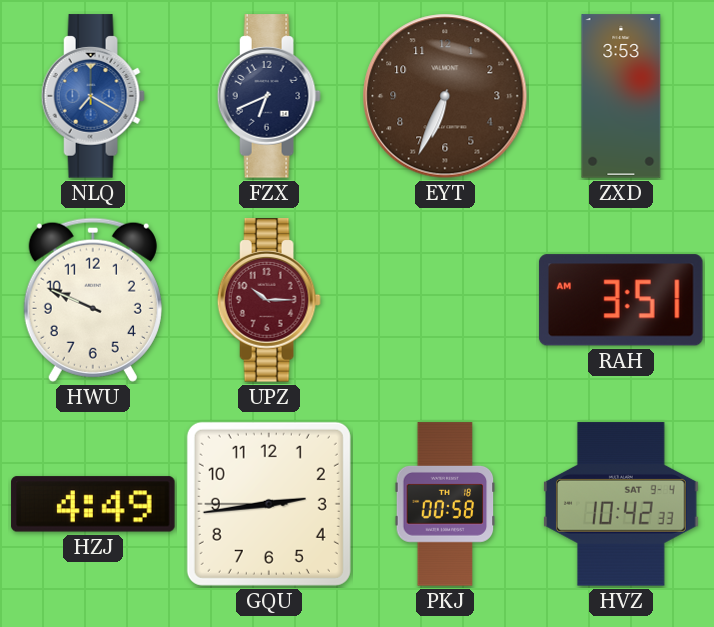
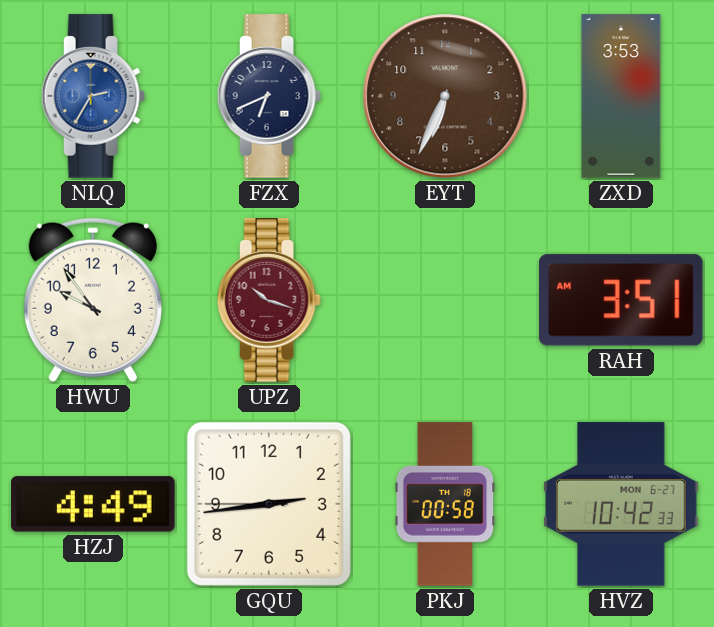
NLQ: 7:20 -> 2:35 (93, 96)
HWU: 9:49 -> 9:54 (93, 300)
UPZ: 10:15 -> 10:18 (269, 300)
HVZ date: SAT 9-4 -> MON 6-27 (622, 504)
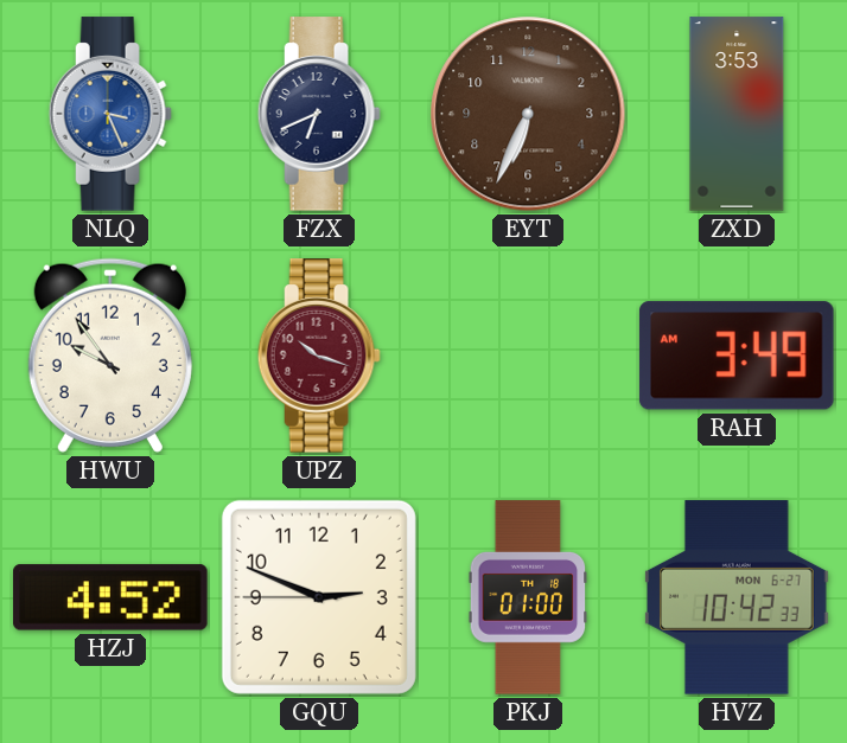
NLQ: 2:35 -> 3:26 (110, 114)
RAH: 3:51 -> 3:49 (737, 356)
HZJ: 4:49 -> 4:52 (110, 597)
GQU: 2:43 -> 2:48 (319, 597)
PKJ: 00:58 -> 01:00 (528, 597)
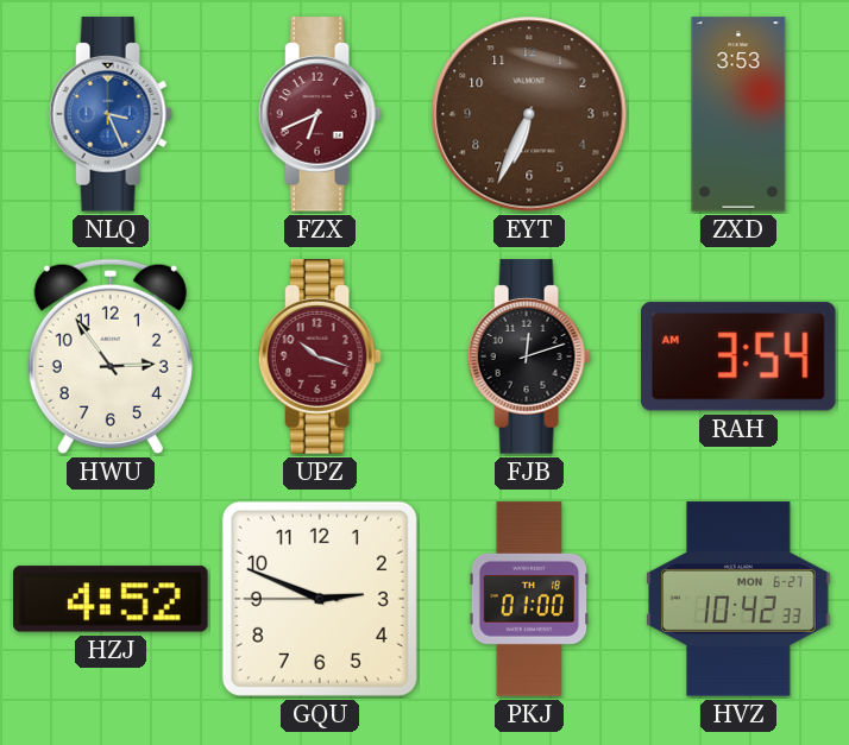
FZX dial: navy -> burgundy (320, 114)
HWU: 9:54 -> 2:54 (111, 356)
FJB: none -> 12:12 (529, 356)
RAH: 3:49 -> 3:54 (738, 356)
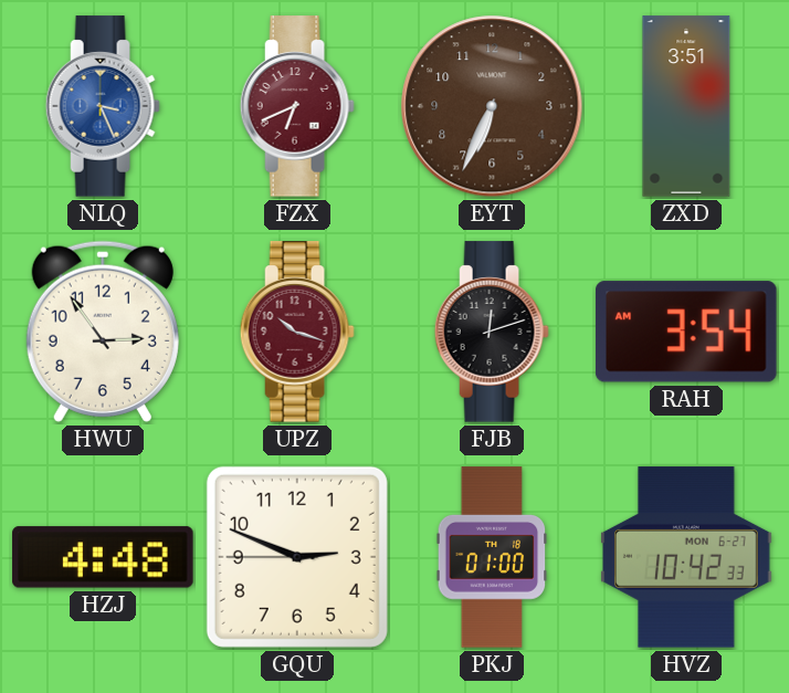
ZXD: 3:53 -> 3:51 (686, 106)
HZJ: 4:52 -> 4:48 (103, 557)
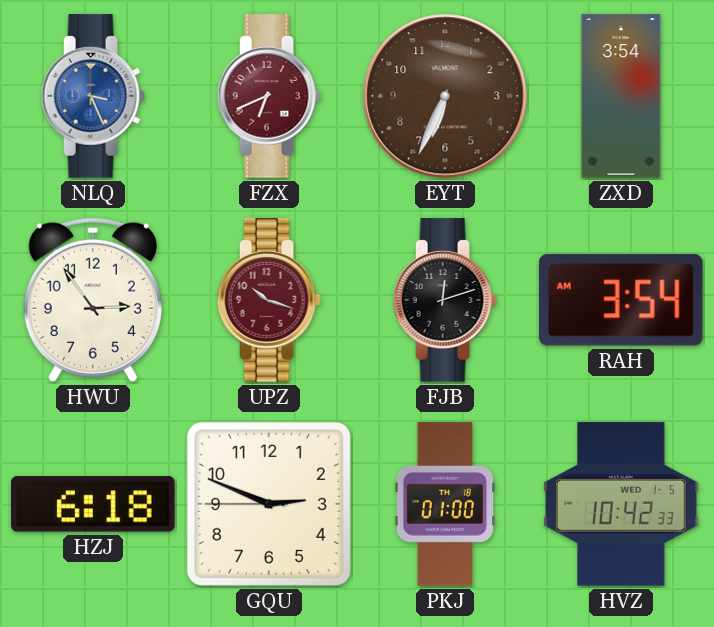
ZXD: 3:51 -> 3:54 (621, 96)
HZJ: 4:48 -> 6:18 (93, 504)
HVZ date: MON 6-27 -> WED 1-5 (622, 504)
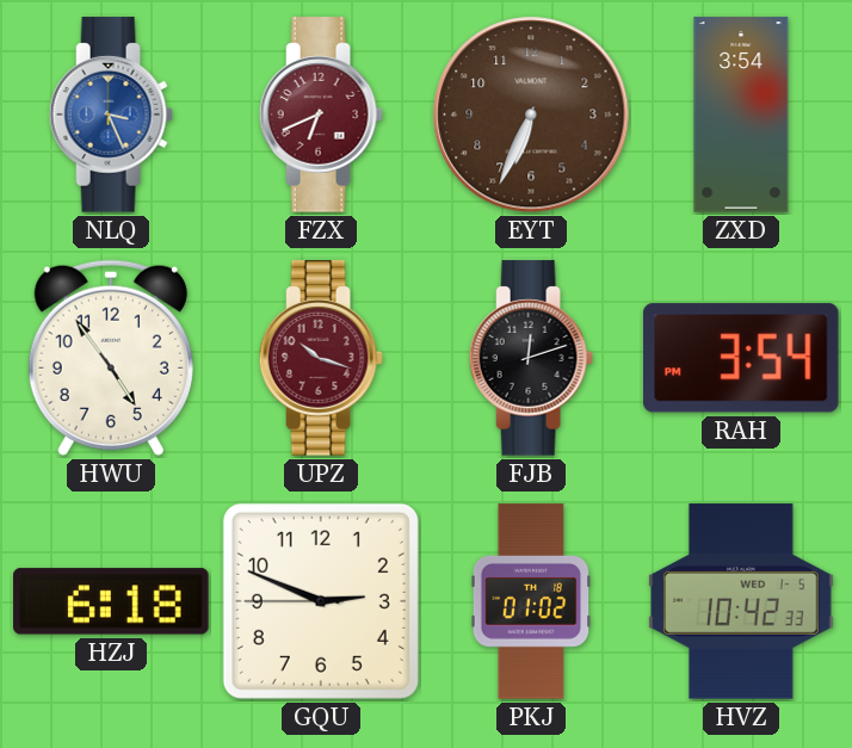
HWU: 2:54 -> 4:54 (111, 358)
RAH: 3:54 AM -> 3:54 PM (741, 358)
PKJ: 01:00 -> 01:02 (531, 601)
